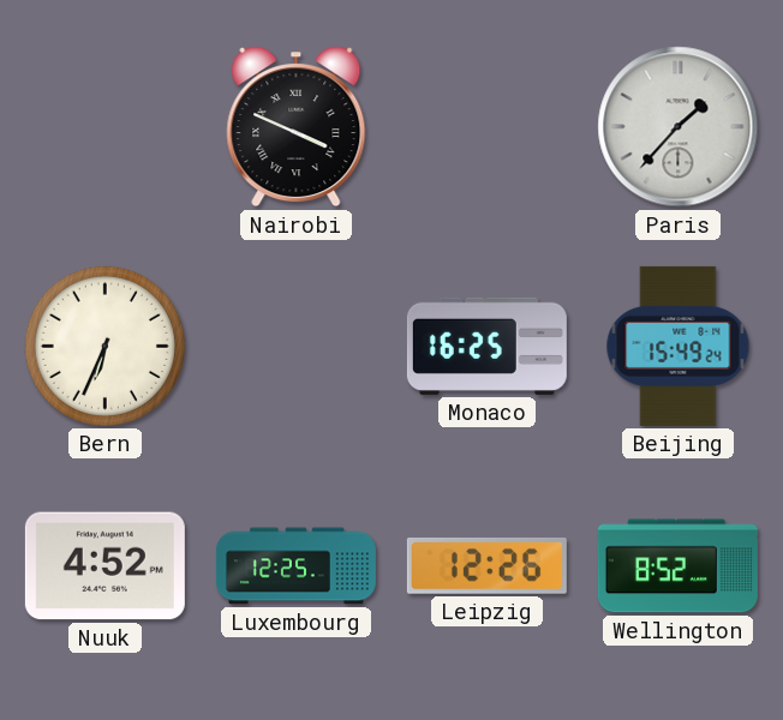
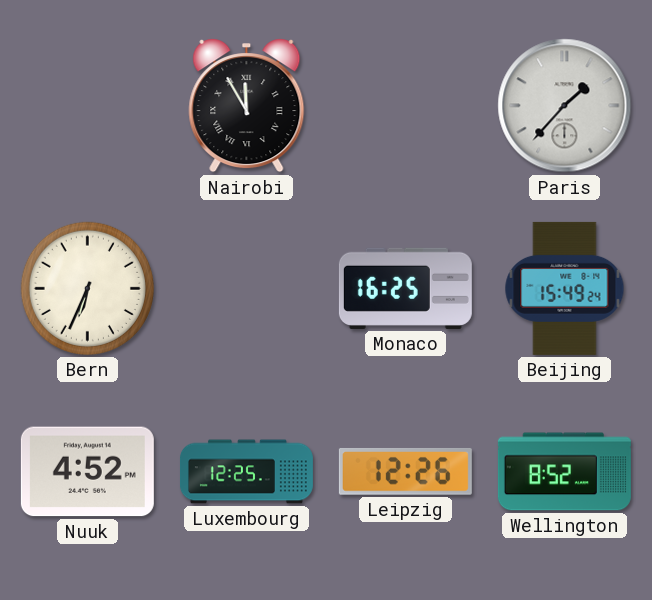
Nairobi: 3:49 -> 11:55 (247, 106)
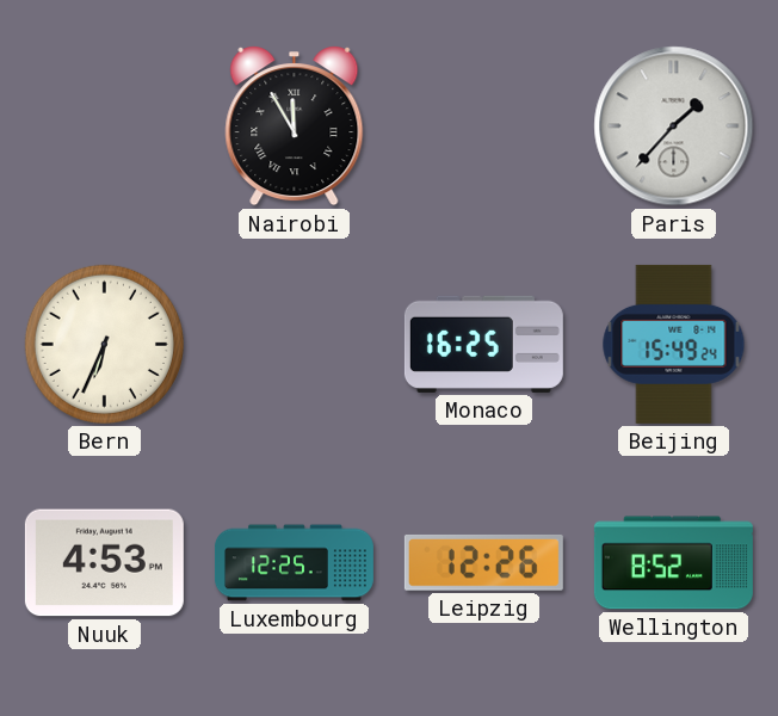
Nuuk: 4:52 -> 4:53 (104, 563)
